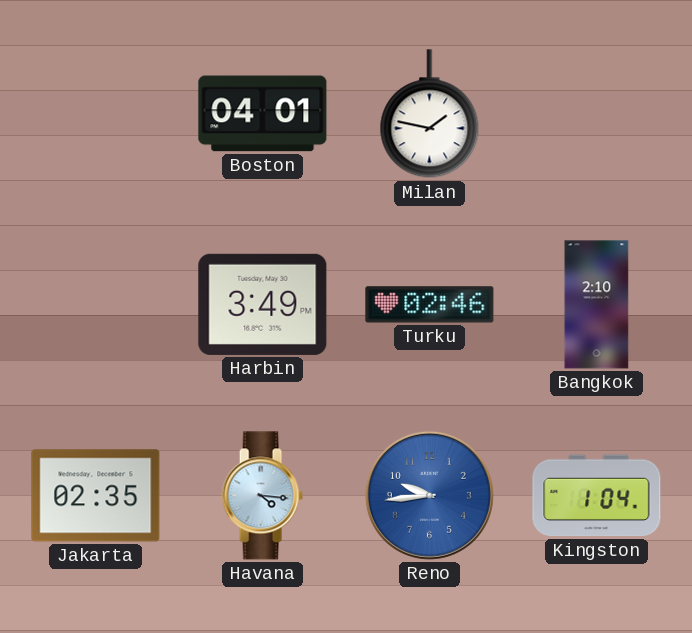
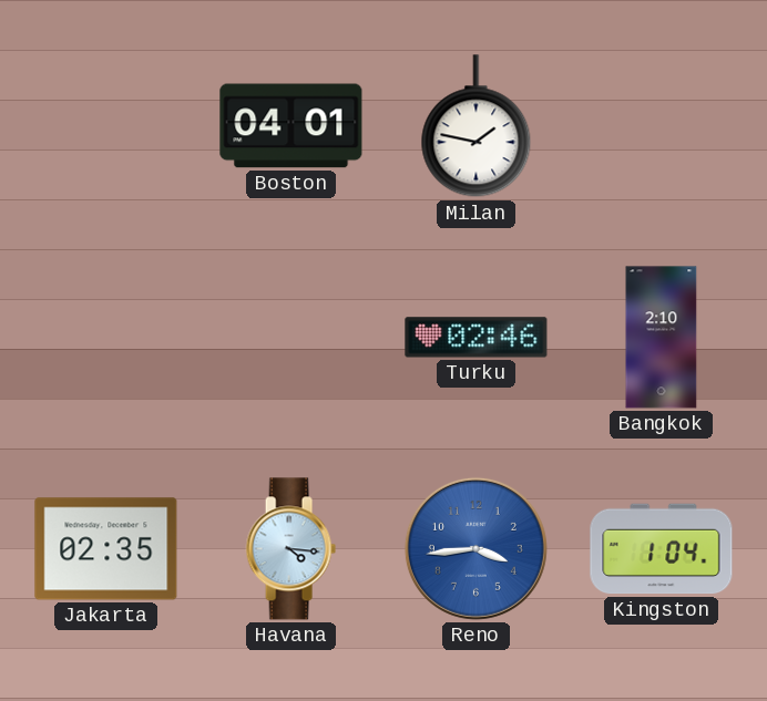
Harbin: 3:49 -> none (263, 304)
Reno: 9:44 -> 3:44 (475, 548)
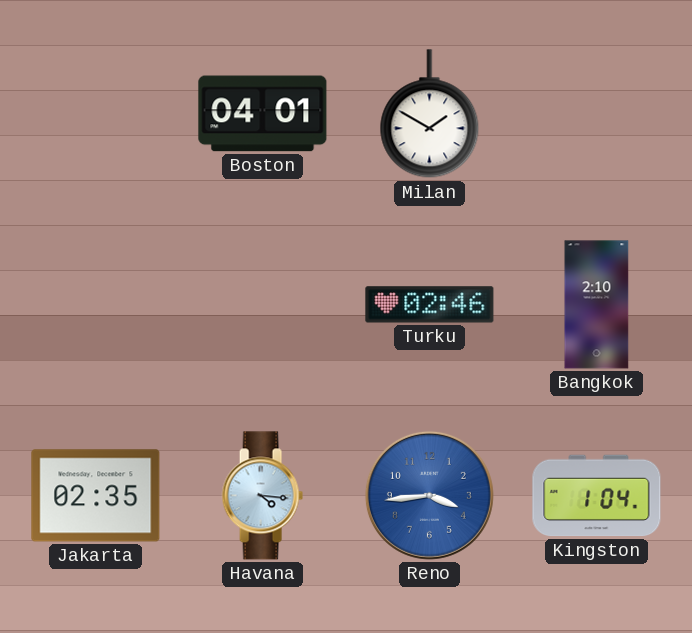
Milan: 1:47 -> 1:50 (430, 114)
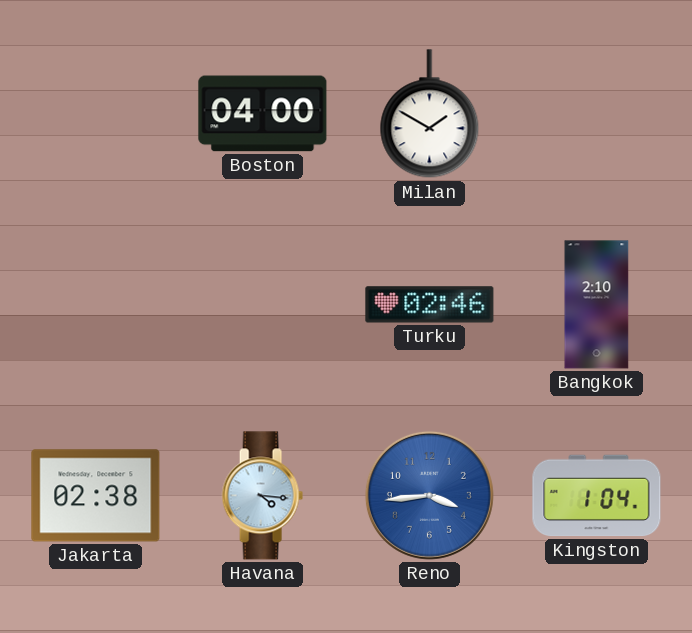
Boston: 04:01 -> 04:00 (263, 114)
Jakarta: 02:35 -> 02:38 (96, 496)
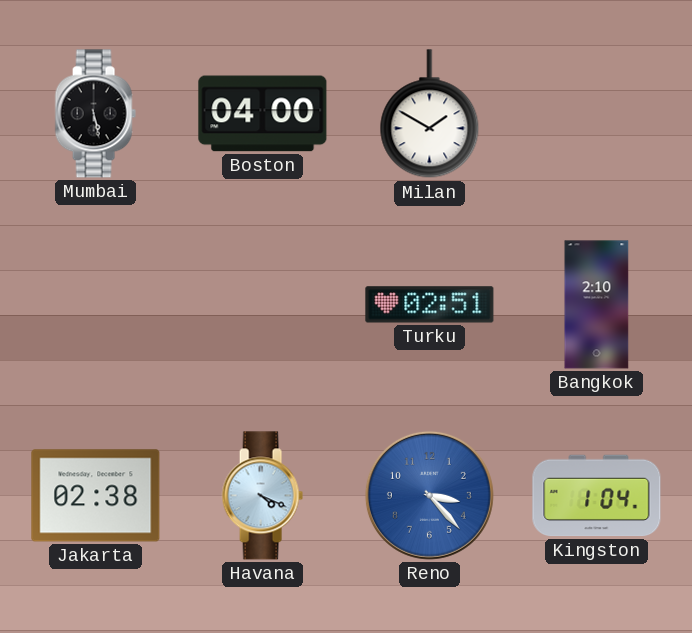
Mumbai: none -> 5:28 (95, 114)
Turku: 02:46 -> 02:51 (430, 305)
Havana: 4:16 -> 4:19 (262, 496)
Reno: 3:44 -> 3:23 (429, 495)
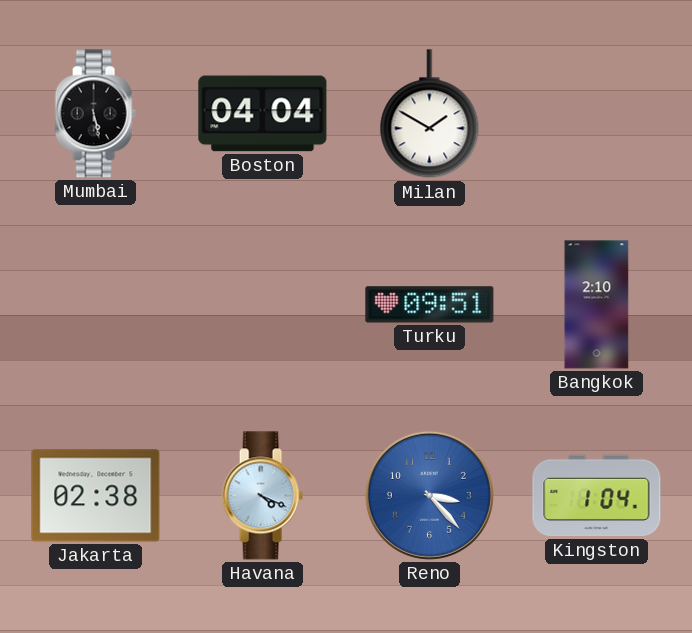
Boston: 04:00 -> 04:04 (263, 114)
Turku: 02:51 -> 09:51 (430, 305)
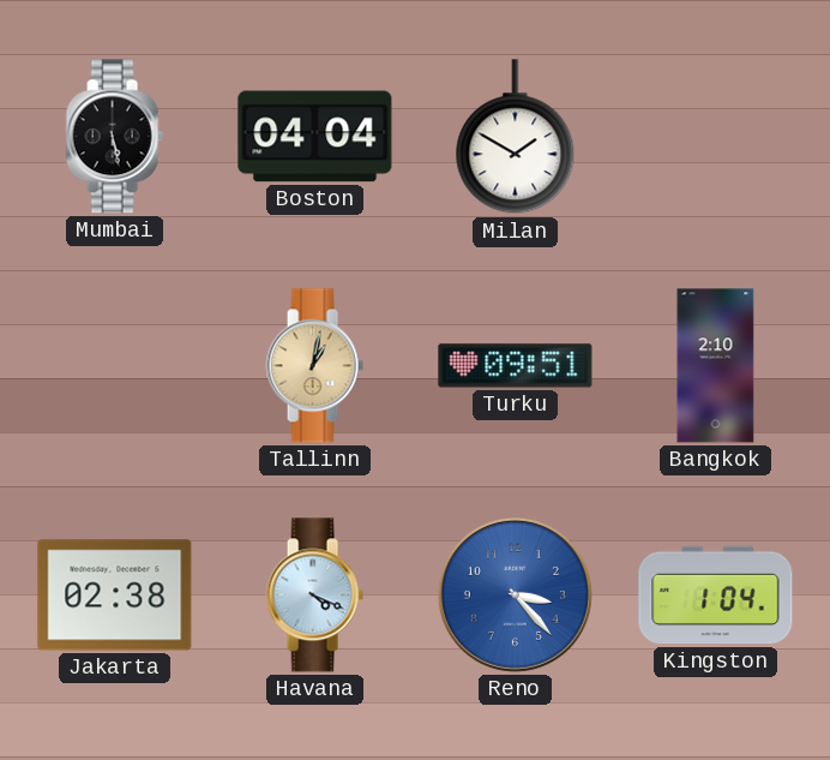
Tallinn: none -> 1:02 (314, 366)
